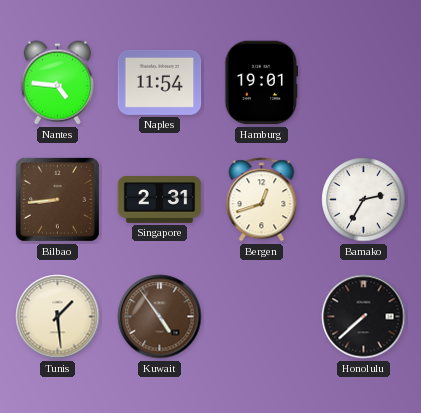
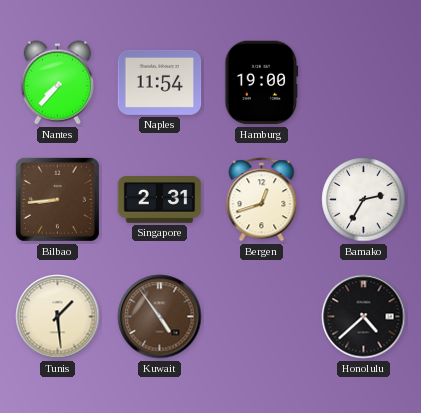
Nantes: 4:46 -> 7:37 (57, 83)
Hamburg: 19:01 -> 19:00 (262, 83)
Honolulu: 7:38 -> 4:38 (364, 317)
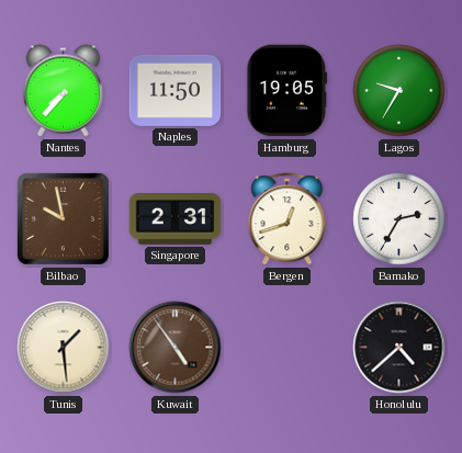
Naples: 11:54 -> 11:50 (176, 90)
Hamburg: 19:00 -> 19:05 (288, 91)
Lagos: none -> 9:35 (399, 91)
Bilbao: 8:44 -> 9:58 (63, 218)
